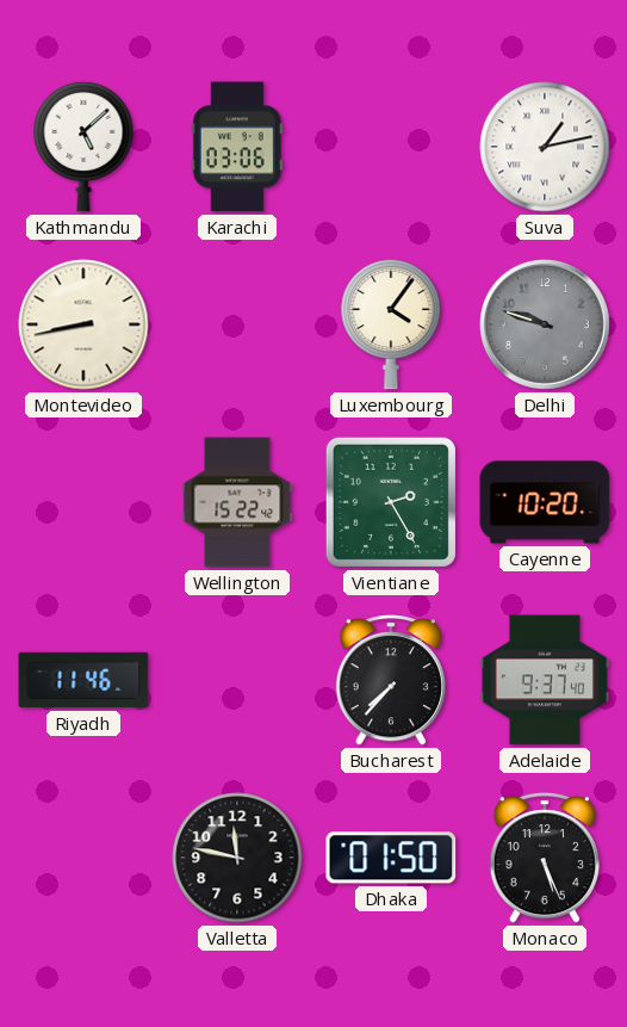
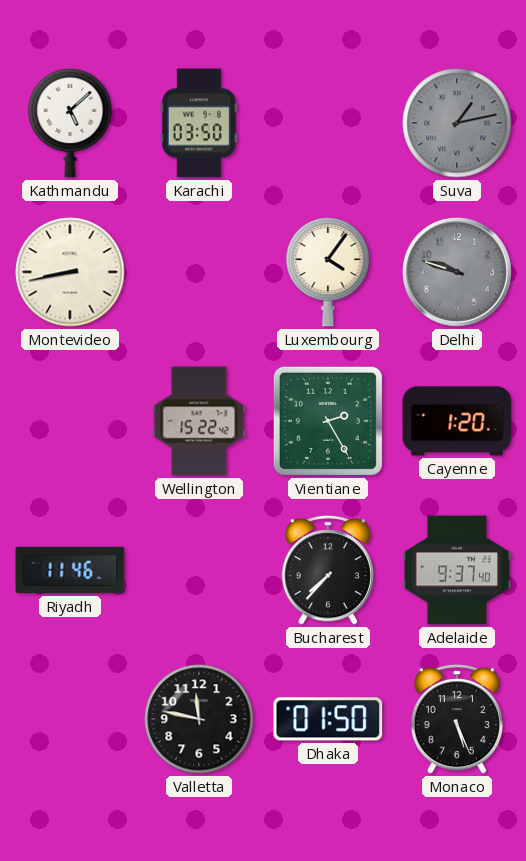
Karachi: 03:06 -> 03:50 (199, 123)
Suva dial: white -> grey (457, 123)
Cayenne: 10:20 -> 1:20 (457, 421)
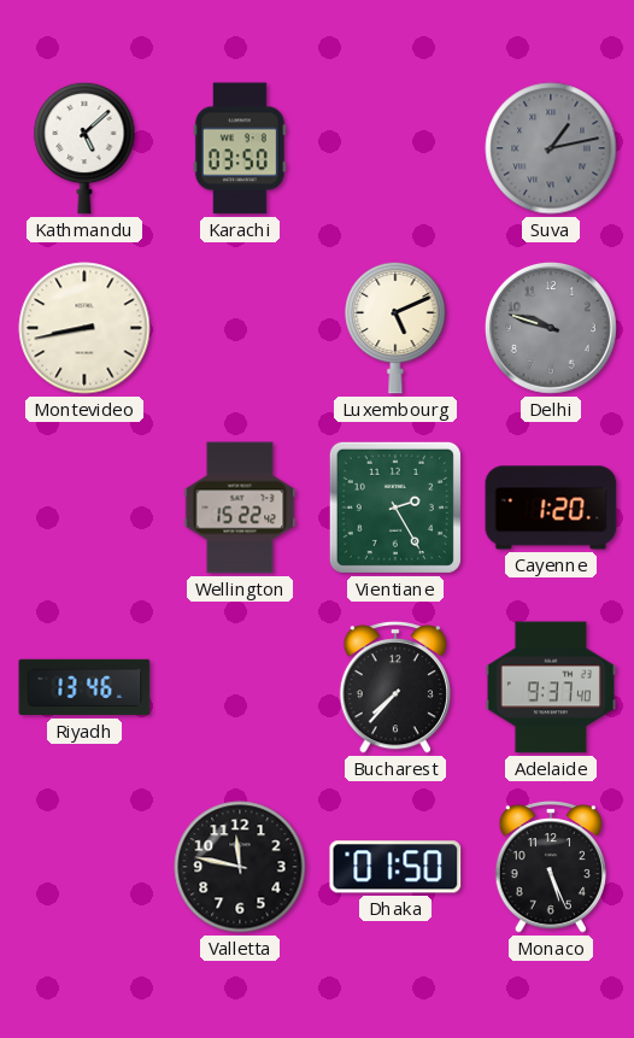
Luxembourg: 4:06 -> 5:11 (395, 328)
Riyadh: 11:46 -> 13:46 (84, 687)
